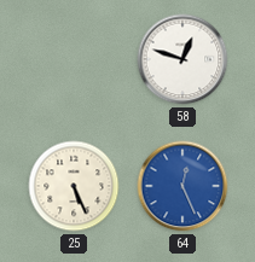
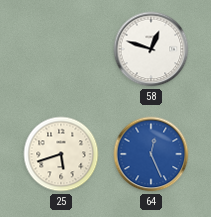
25: 5:26 -> 5:42 (61, 154)
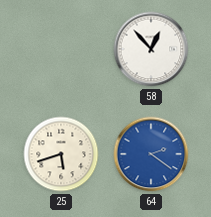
58: 12:48 -> 12:53 (151, 49)
64: 12:26 -> 2:21 (151, 154)
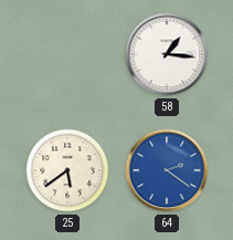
58: 12:53 -> 1:16 (167, 54)
25: 5:42 -> 5:39 (67, 170)
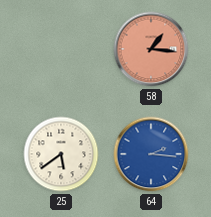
58 dial: white -> salmon (151, 49)
64: 2:21 -> 2:16 (151, 154)
